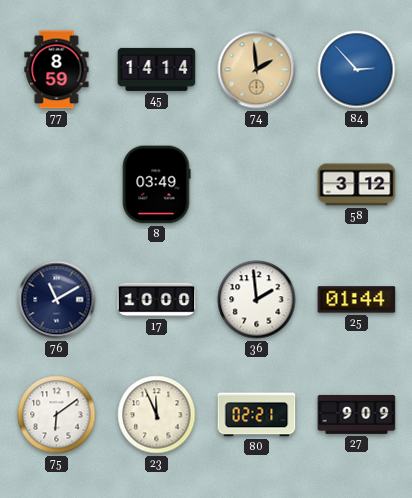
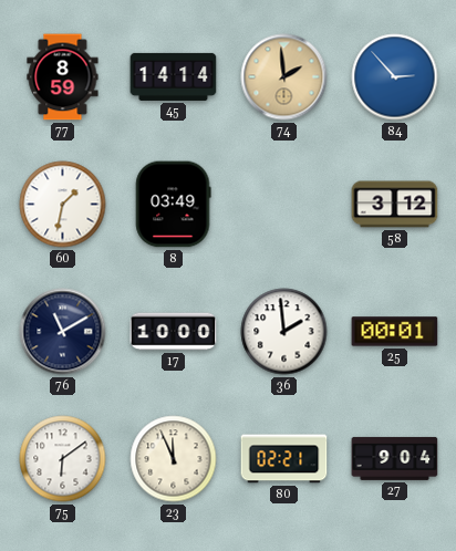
60: none -> 1:32 (63, 205)
25: 01:44 -> 00:01 (395, 332)
27: 9:09 -> 9:04 (395, 458)
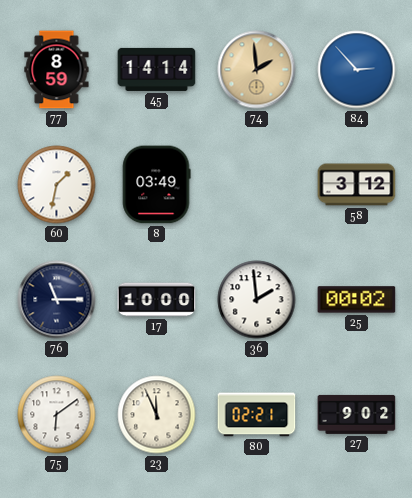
76: 11:10 -> 11:15 (57, 300)
25: 00:01 -> 00:02 (357, 300)
27: 9:04 -> 9:02 (357, 414)
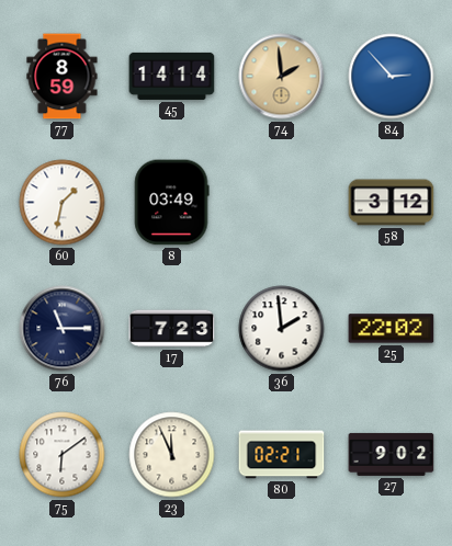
17: 10:00 -> 7:23 (172, 329)
25: 00:02 -> 22:02 (392, 329)
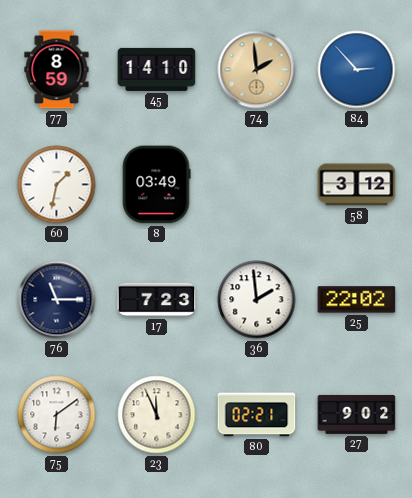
45: 14:14 -> 14:10 (157, 69)
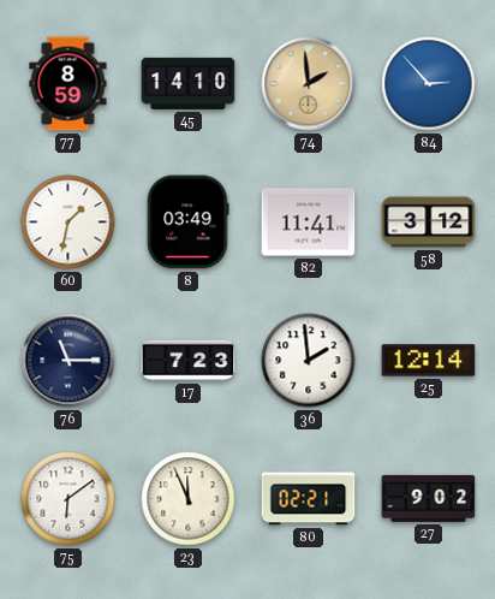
82: none -> 11:41 (309, 223)
25: 22:02 -> 12:14 (429, 361)
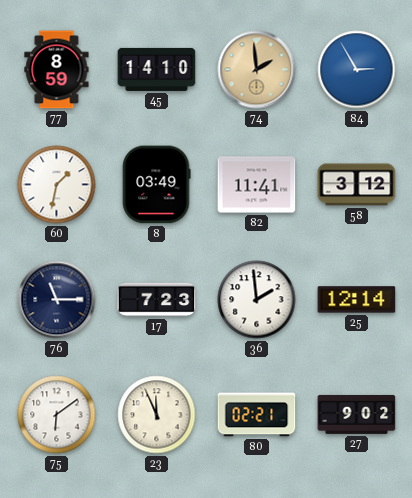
84: 2:53 -> 2:55 (357, 70)
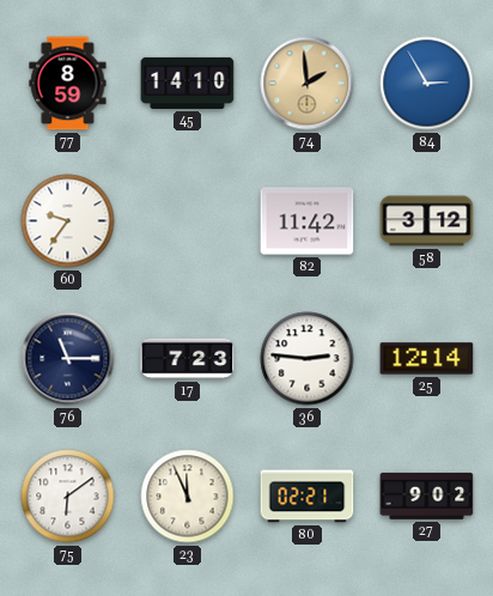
60: 1:32 -> 9:36 (68, 221)
8: 03:49 -> none (156, 185)
82: 11:41 -> 11:42 (308, 221)
36: 1:59 -> 2:46 (308, 359)
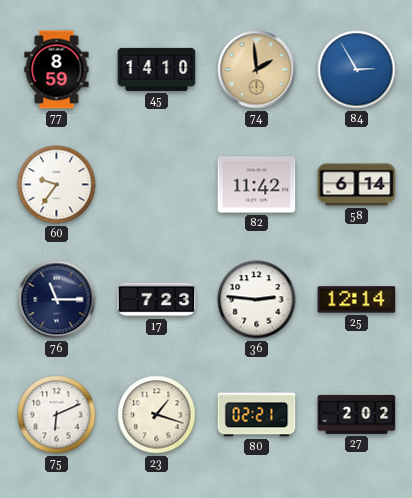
58: 3:12 -> 6:14 (357, 185)
75: 6:09 -> 6:11 (57, 415)
23: 11:56 -> 1:18 (157, 415)
27: 9:02 -> 2:02 (357, 414)
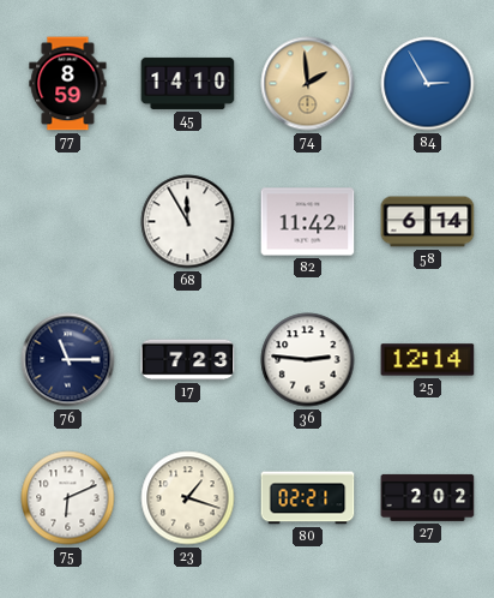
60: 9:36 -> none (57, 185)
68: none -> 11:55 (188, 222)
